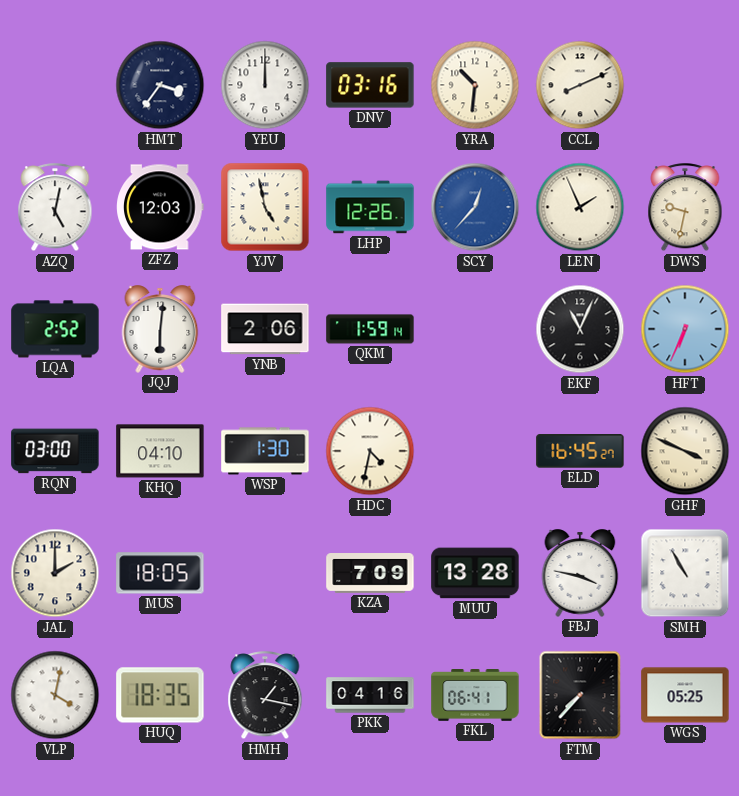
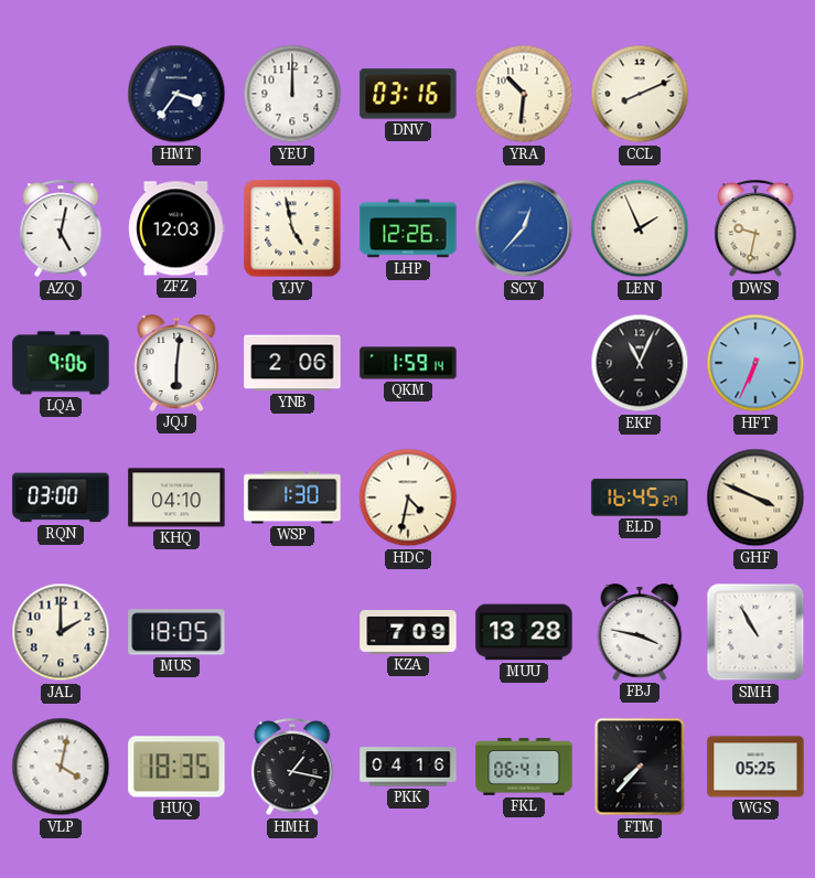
LQA: 2:52 -> 9:06 (61, 363)
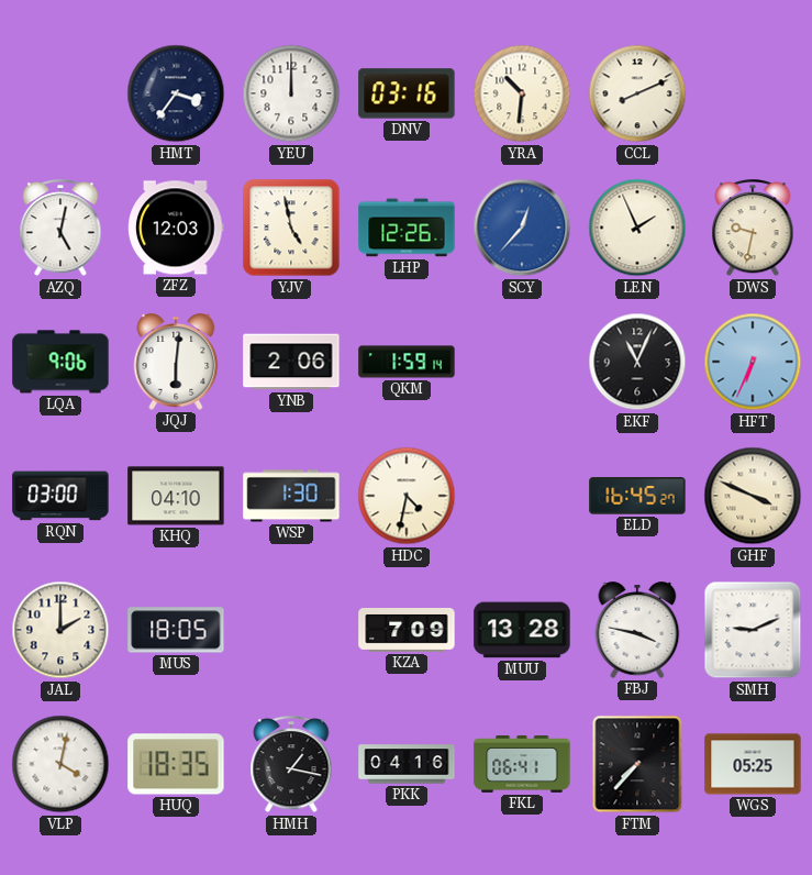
SMH: 10:55 -> 9:11 (753, 630)
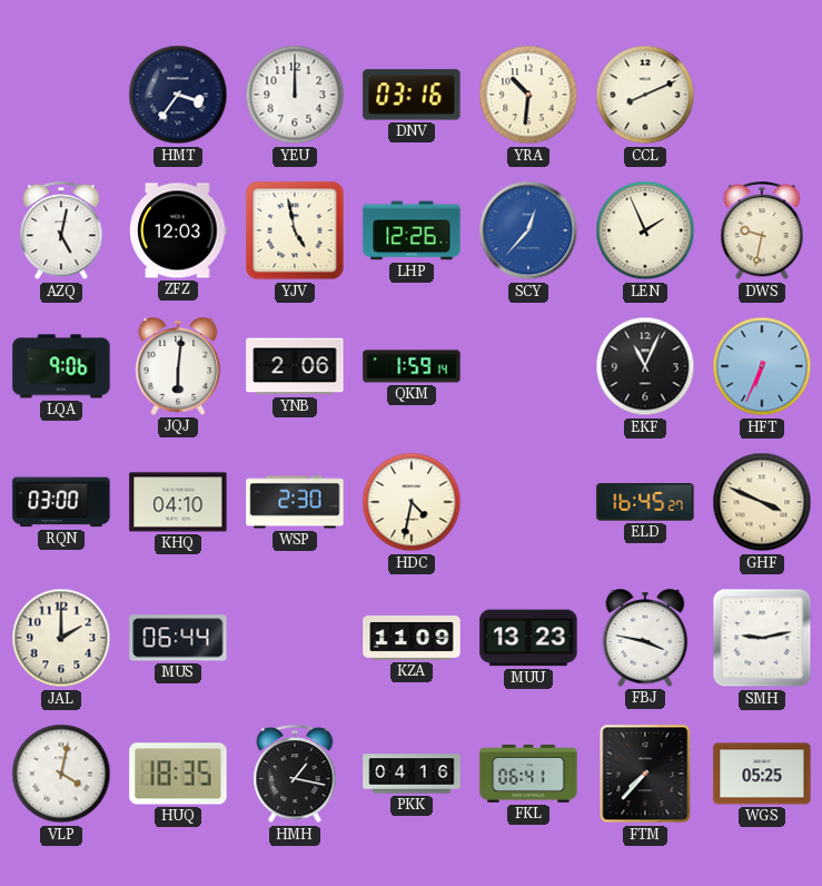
WSP: 1:30 -> 2:30 (295, 502)
MUS: 18:05 -> 06:44 (178, 638)
KZA: 7:09 -> 11:09 (412, 639)
MUU: 13:28 -> 13:23 (528, 638)
SMH: 9:11 -> 9:13 (762, 638)
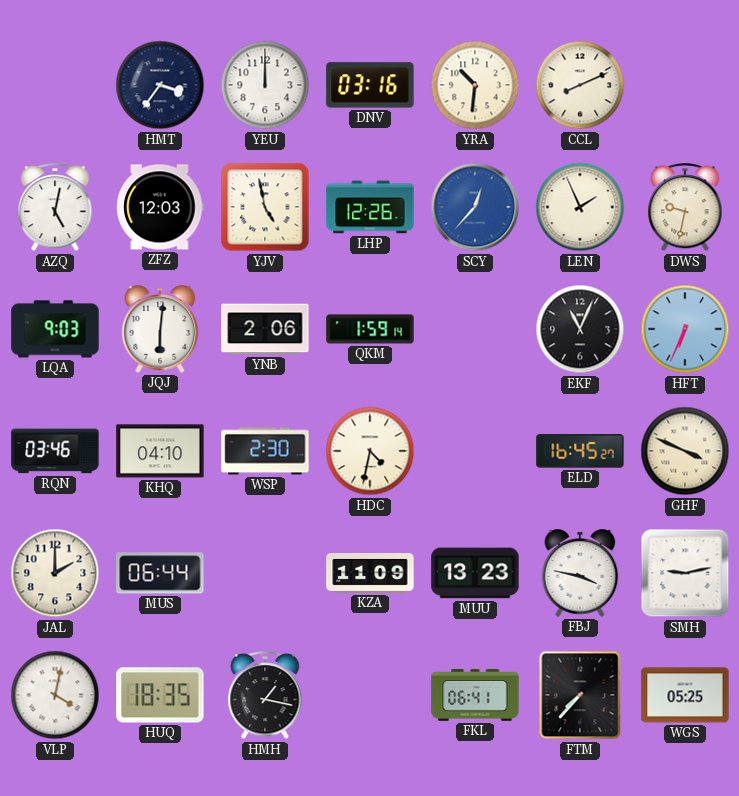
LQA: 9:06 -> 9:03 (55, 329)
RQN: 03:00 -> 03:46 (55, 451)
PKK: 04:16 -> none (412, 774)
